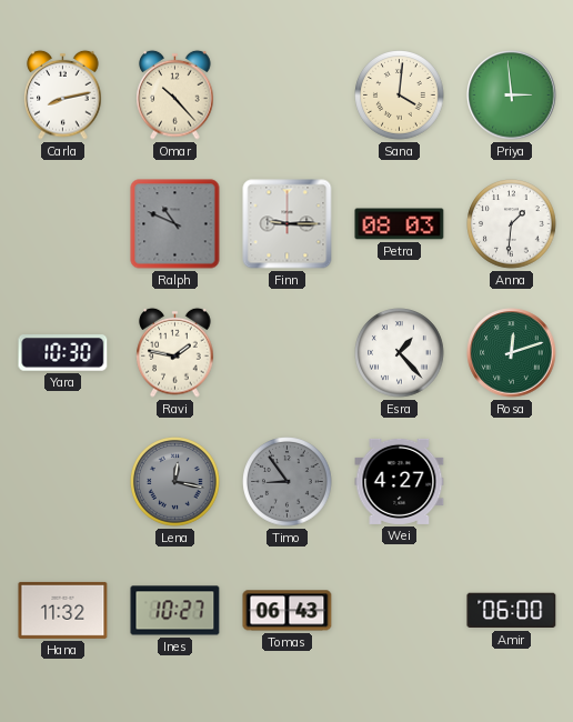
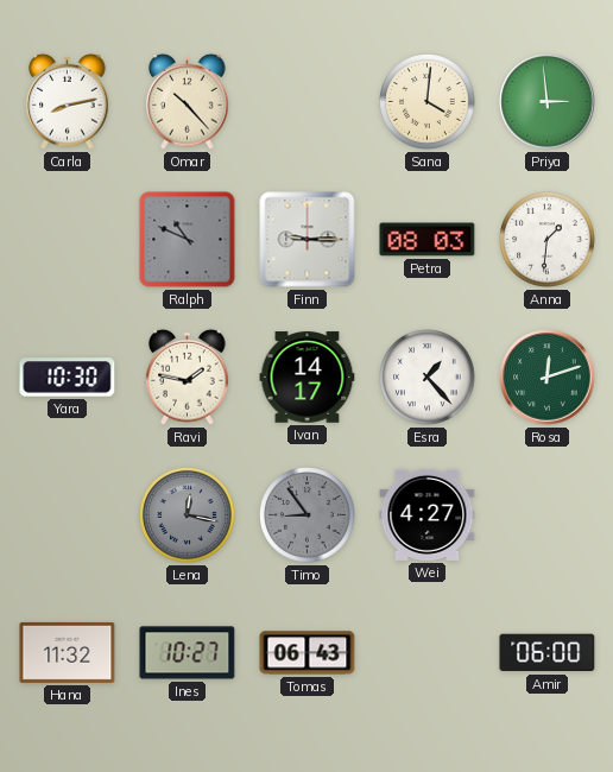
Ivan: none -> 14:17 (308, 378)
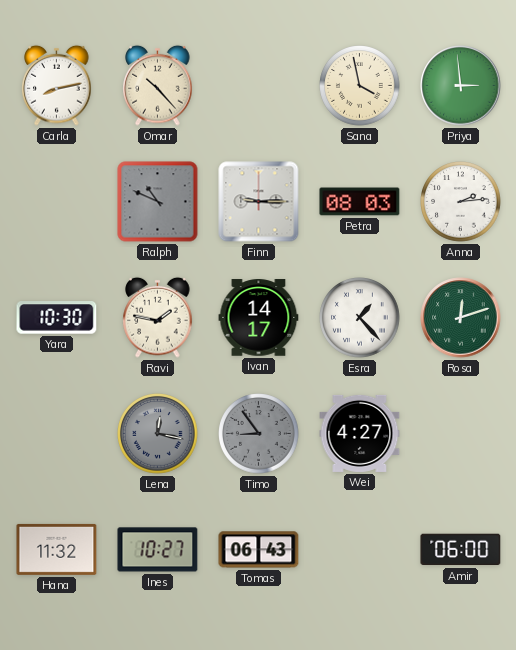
Sana: 4:01 -> 3:58 (360, 86)
Anna: 1:31 -> 2:14 (461, 202)
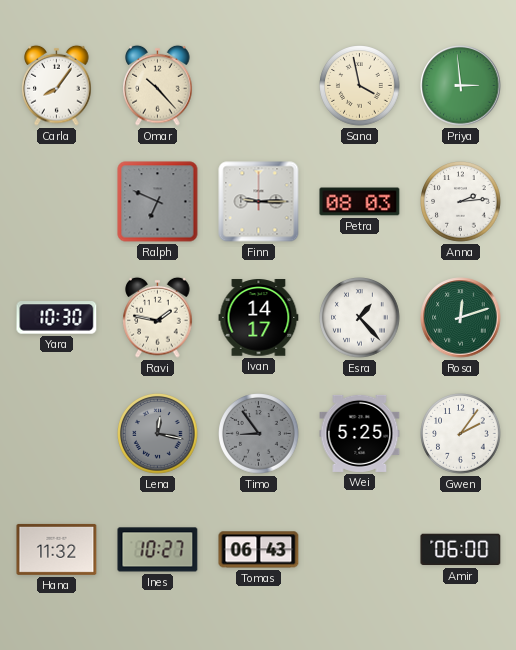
Carla: 8:13 -> 8:06 (57, 85)
Ralph: 10:49 -> 6:49 (158, 202)
Wei: 4:27 -> 5:25 (360, 433)
Gwen: none -> 2:06 (461, 434)
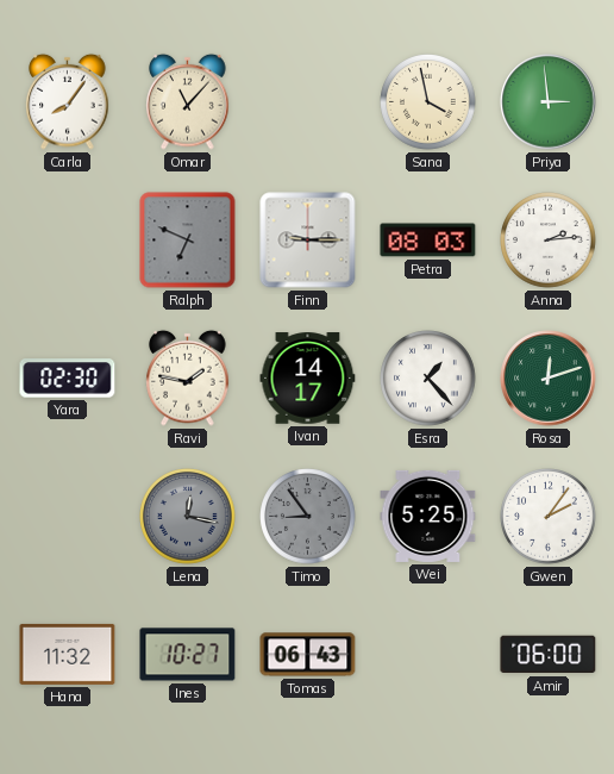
Omar: 10:23 -> 11:07 (188, 101)
Yara: 10:30 -> 02:30 (68, 379)
